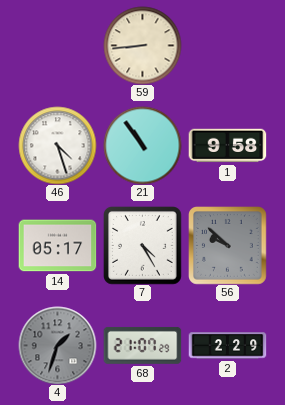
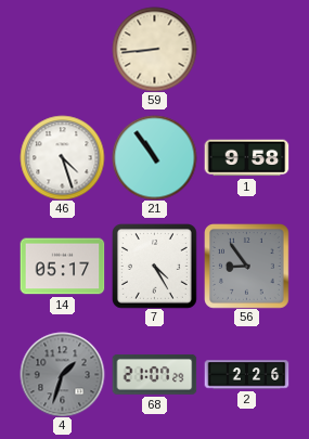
56: 9:52 -> 8:54 (247, 267)
2: 2:29 -> 2:26 (246, 375)
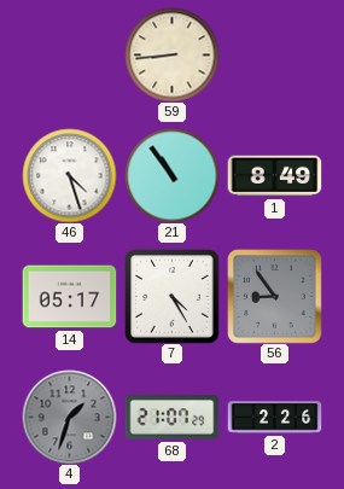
1: 9:58 -> 8:49 (274, 176)
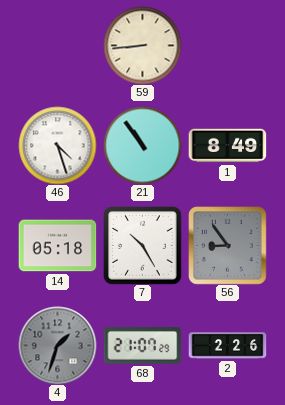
14: 05:17 -> 05:18 (57, 246)
7: 4:25 -> 10:25 (143, 246)
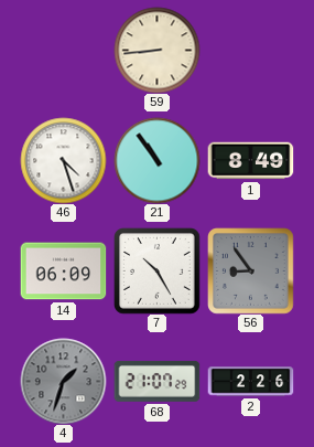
14: 05:18 -> 06:09 (63, 272)
